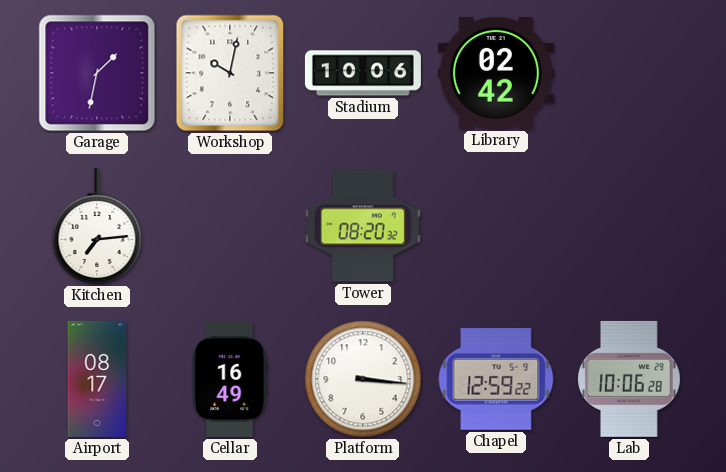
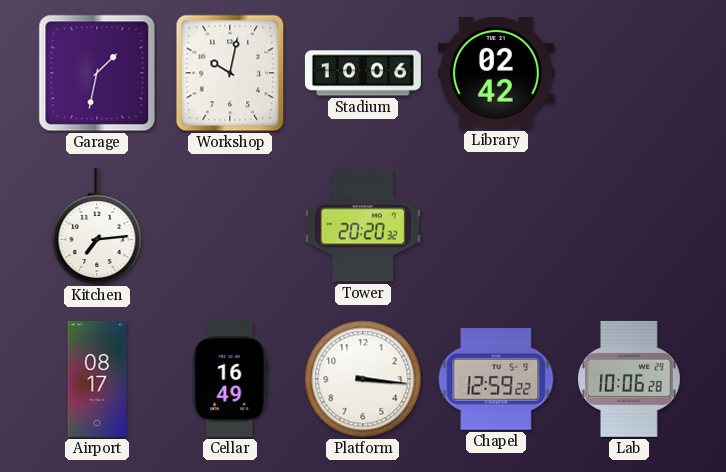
Tower: 08:20 -> 20:20 (363, 226)
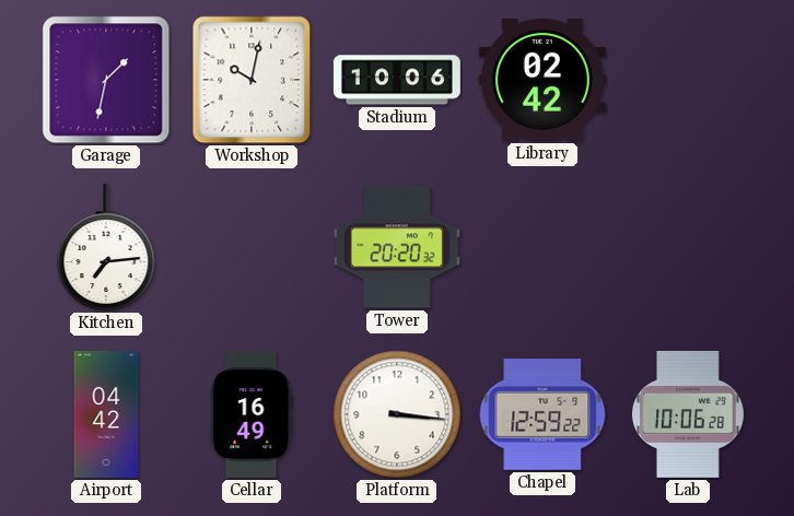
Airport: 08:17 -> 04:42 (106, 414)
